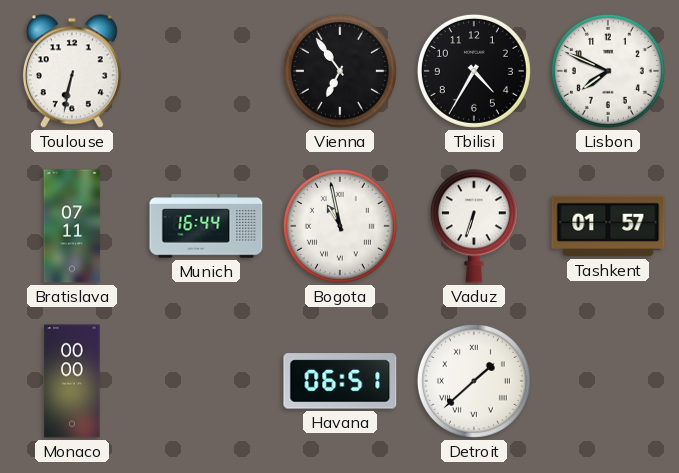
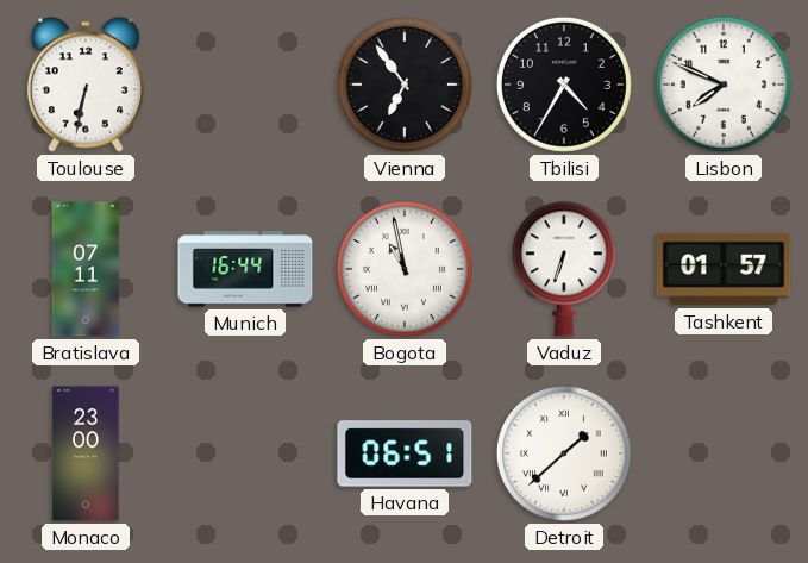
Monaco: 00:00 -> 23:00 (86, 453)
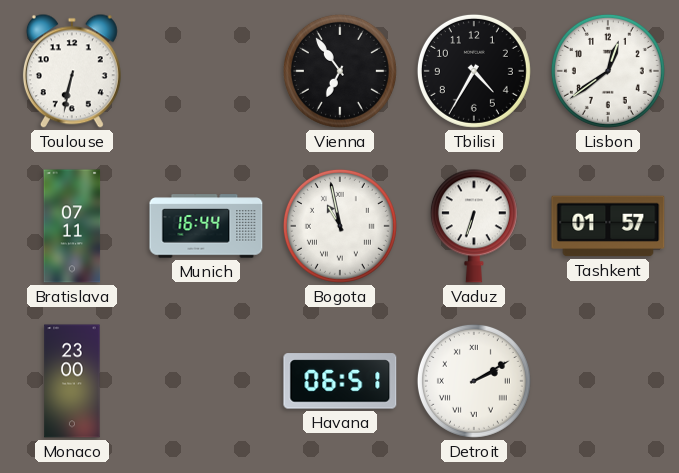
Lisbon: 7:49 -> 12:39 (608, 71)
Detroit: 1:38 -> 2:10 (474, 381)
